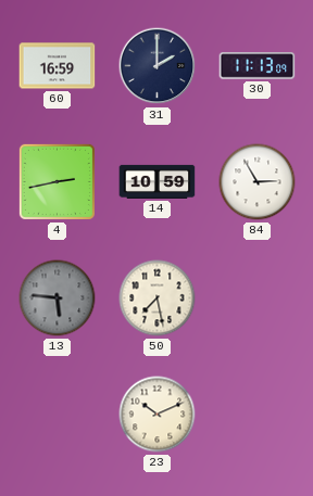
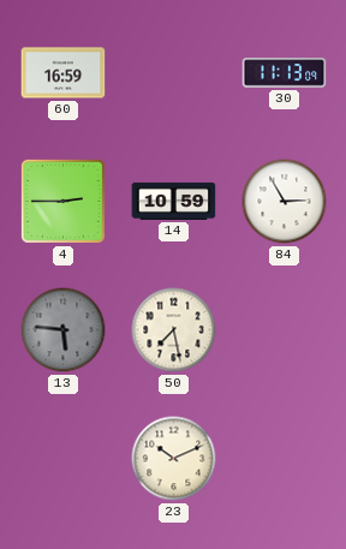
31: 2:00 -> none (158, 66)
4: 2:43 -> 2:45 (62, 201)
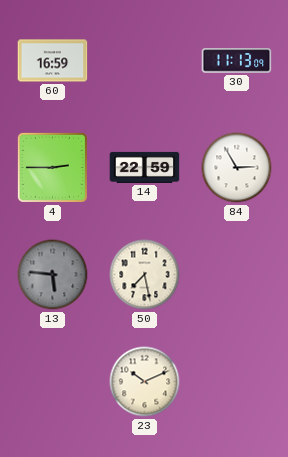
14: 10:59 -> 22:59 (145, 167)
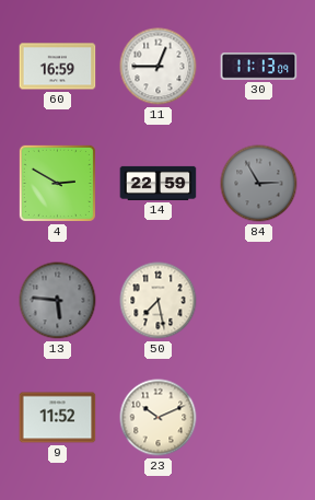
11: none -> 12:45 (159, 67)
4: 2:45 -> 2:50 (57, 183)
84 dial: white -> grey (259, 184)
9: none -> 11:52 (58, 418)
